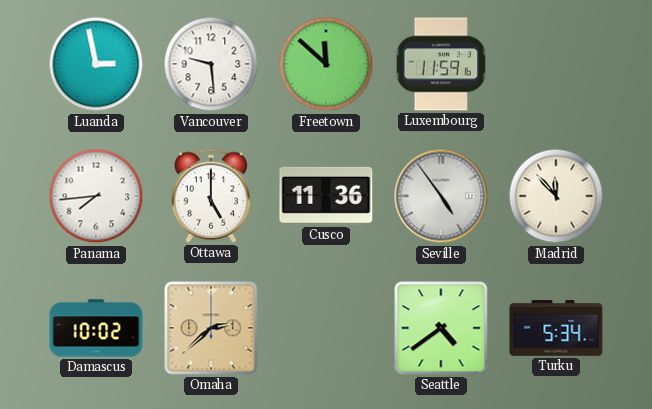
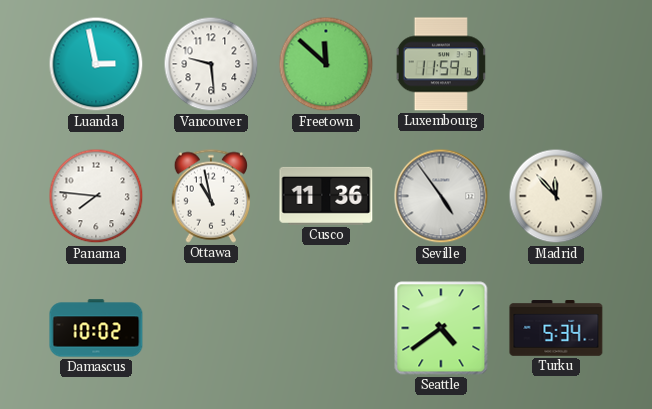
Panama: 7:44 -> 7:46 (96, 196)
Ottawa: 5:00 -> 10:58 (210, 196)
Omaha: 2:38 -> none (211, 328)
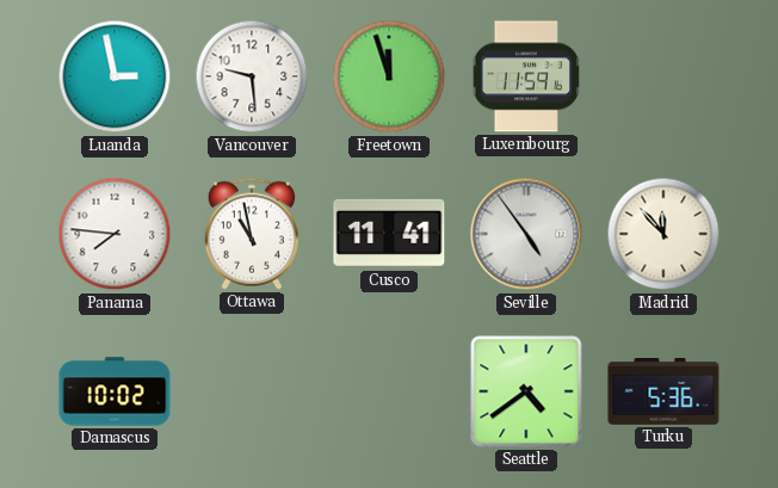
Freetown: 11:52 -> 11:57 (389, 76)
Cusco: 11:36 -> 11:41 (389, 234)
Turku: 5:34 -> 5:36 (663, 393)
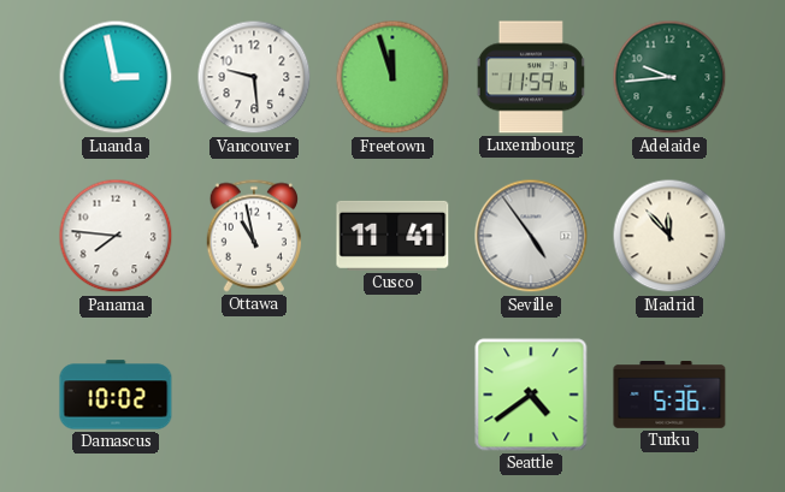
Adelaide: none -> 9:44 (669, 77)
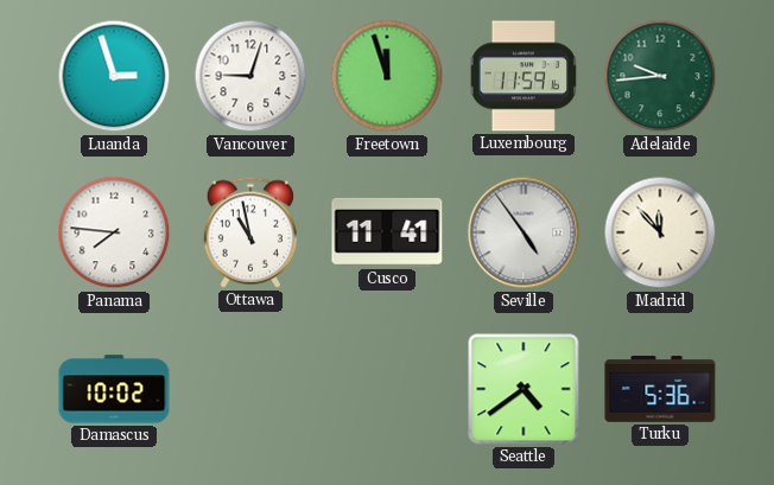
Luanda: 2:58 -> 2:57 (114, 76)
Vancouver: 9:29 -> 9:03 (250, 76)
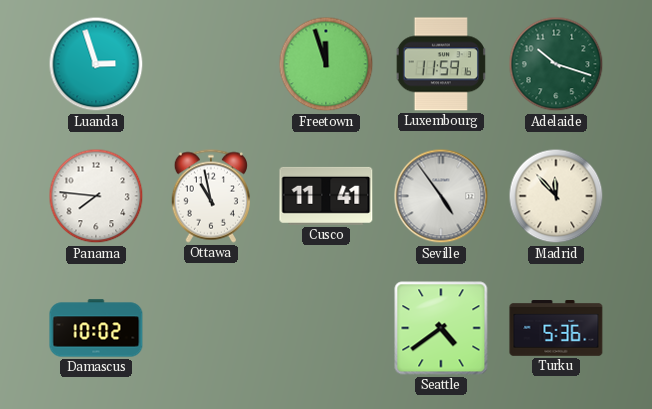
Vancouver: 9:03 -> none (250, 76)
Adelaide: 9:44 -> 10:18 (556, 64)
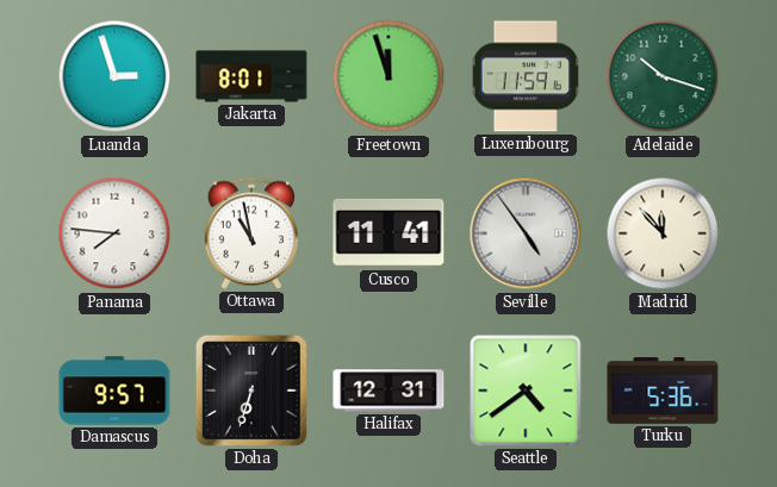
Jakarta: none -> 8:01 (251, 76)
Damascus: 10:02 -> 9:57 (114, 391)
Doha: none -> 6:33 (251, 391)
Halifax: none -> 12:31 (388, 391)
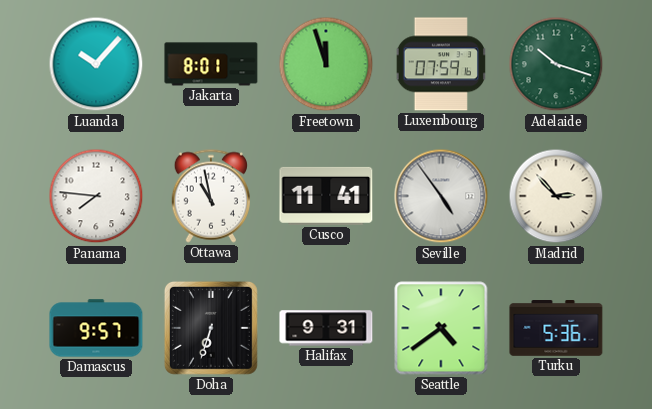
Luanda: 2:57 -> 10:07 (96, 64)
Luxembourg: 11:59 -> 07:59 (441, 64)
Madrid: 11:53 -> 2:53 (556, 196)
Halifax: 12:31 -> 9:31 (326, 328)
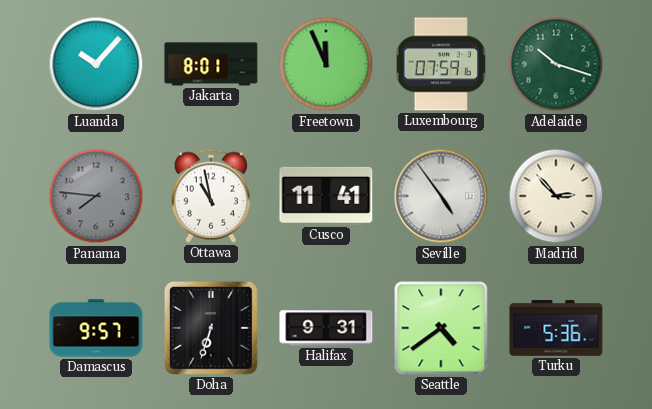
Freetown: 11:57 -> 11:56 (326, 64)
Panama dial: white -> grey (96, 196)
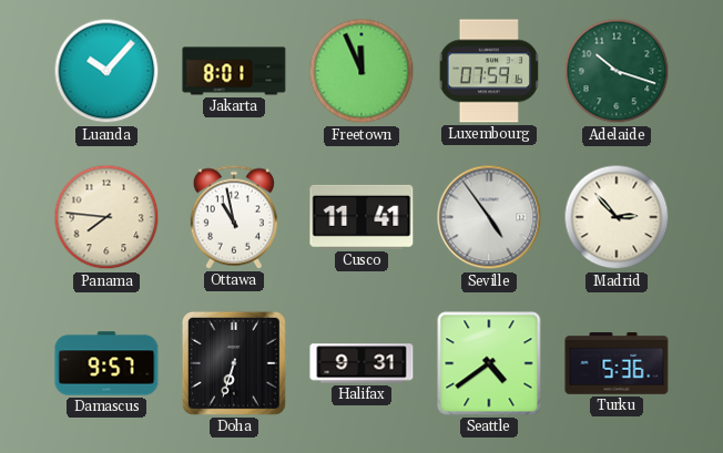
Panama dial: grey -> cream (106, 217)
